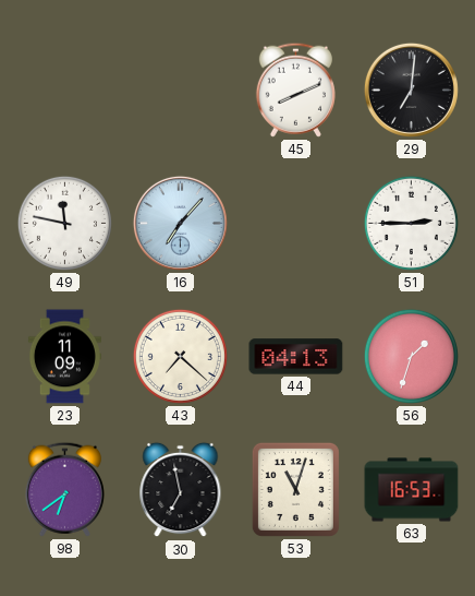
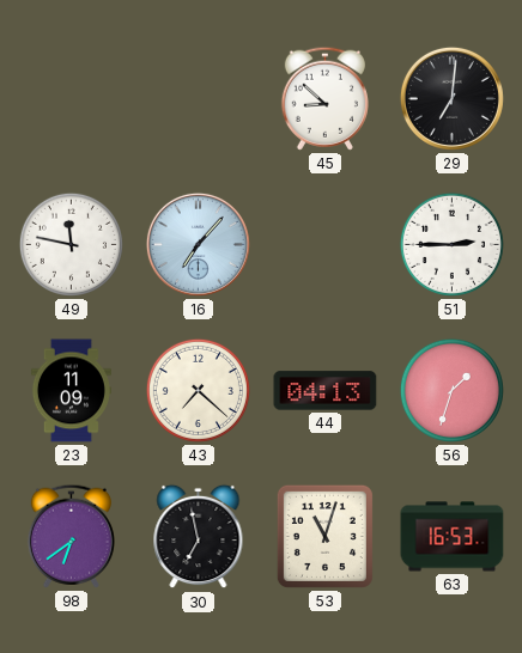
45: 8:11 -> 8:52 (324, 98)
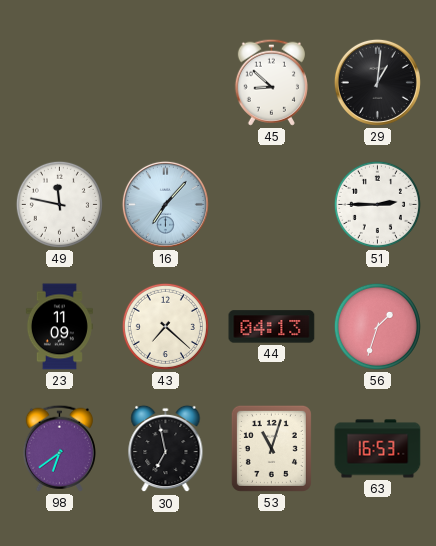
29: 7:01 -> 1:01 (377, 82)
